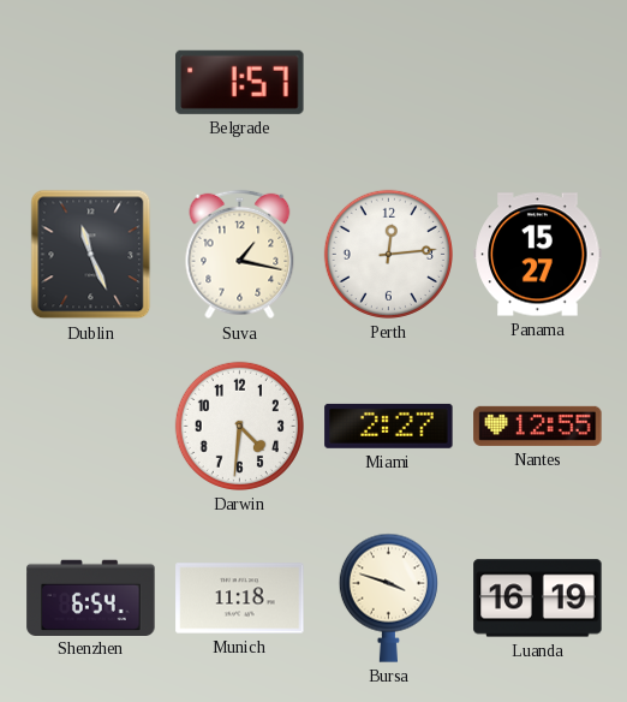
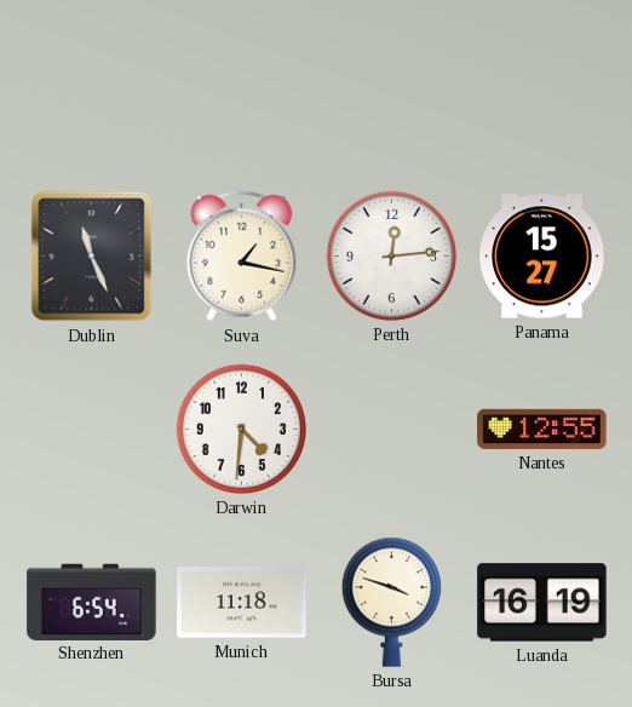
Belgrade: 1:57 -> none (240, 82)
Miami: 2:27 -> none (389, 426)
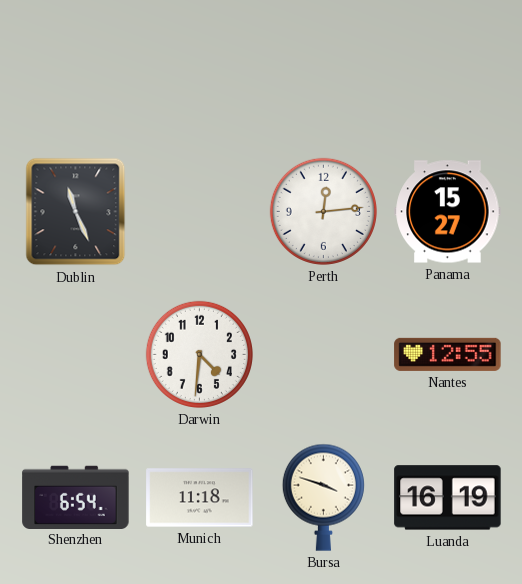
Suva: 1:17 -> none (242, 257)
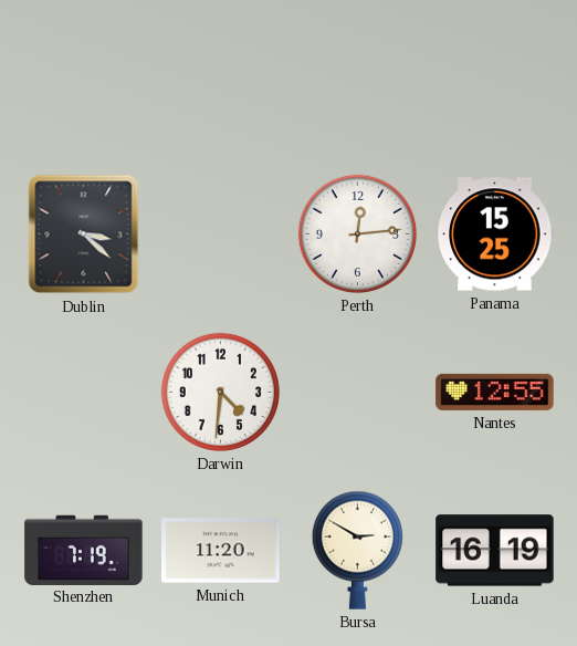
Dublin: 11:26 -> 3:22 (84, 235)
Panama: 15:27 -> 15:25 (495, 235)
Shenzhen: 6:54 -> 7:19 (84, 550)
Munich: 11:18 -> 11:20 (221, 551)
Bursa: 3:48 -> 2:50 (357, 550)
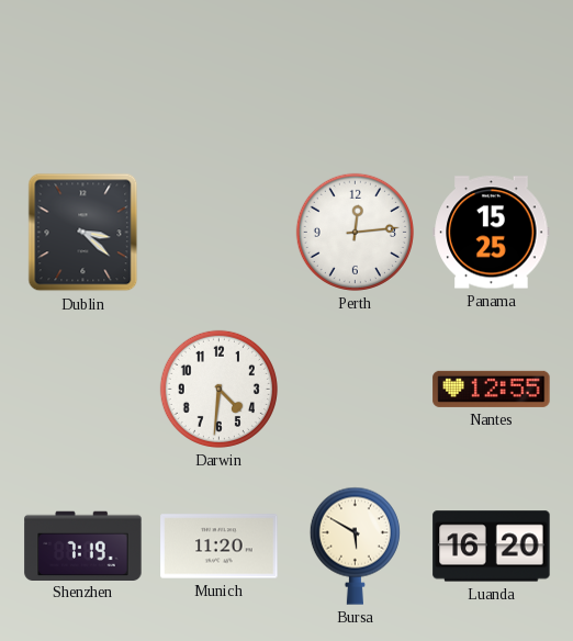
Bursa: 2:50 -> 5:50 (355, 546)
Luanda: 16:19 -> 16:20 (492, 547)
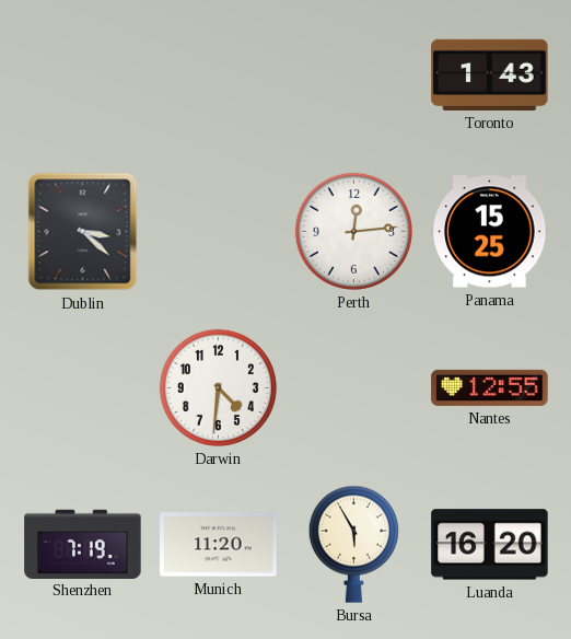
Toronto: none -> 1:43 (490, 74)
Bursa: 5:50 -> 5:55 (353, 544)
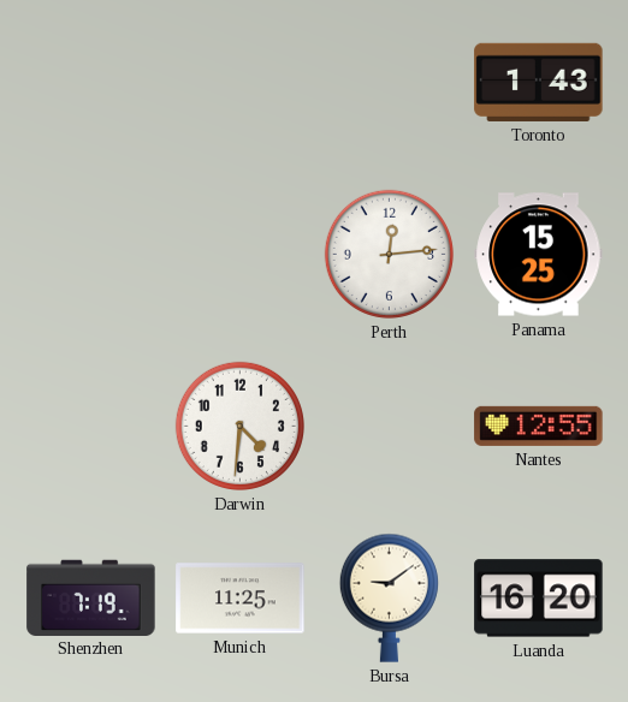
Dublin: 3:22 -> none (83, 232)
Munich: 11:20 -> 11:25 (241, 599)
Bursa: 5:55 -> 9:09 (389, 597)
